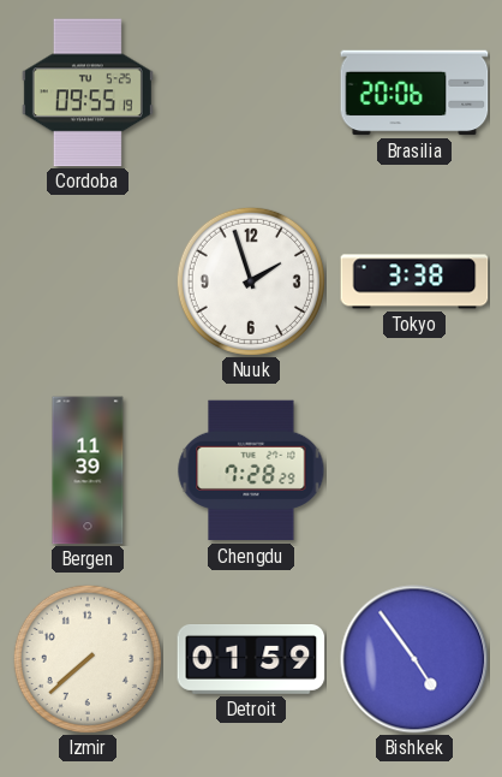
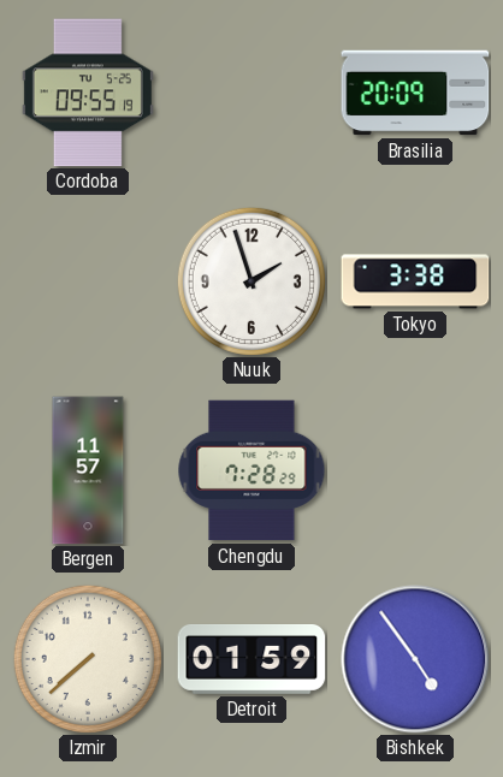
Brasilia: 20:06 -> 20:09 (415, 93)
Bergen: 11:39 -> 11:57 (88, 470)
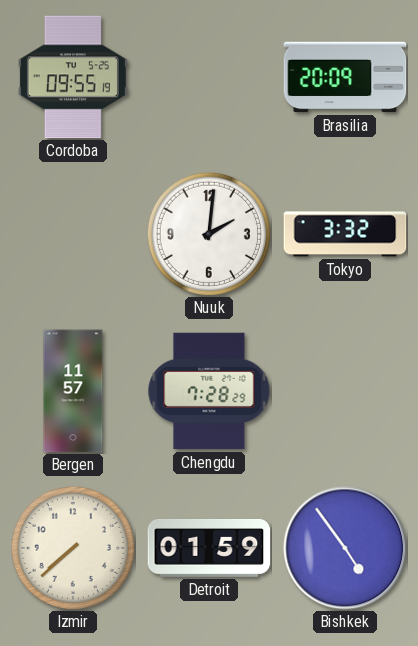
Nuuk: 1:57 -> 2:01 (209, 234)
Tokyo: 3:38 -> 3:32 (345, 234)
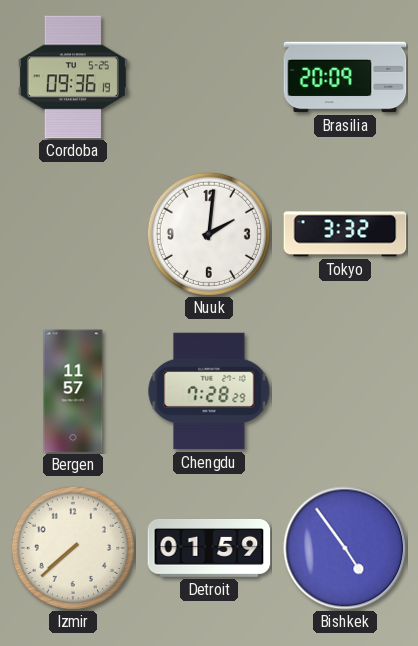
Cordoba: 09:55 -> 09:36 (73, 77)
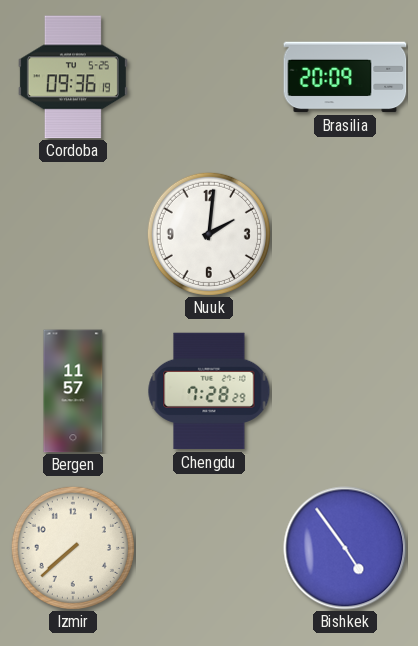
Tokyo: 3:32 -> none (345, 234)
Detroit: 01:59 -> none (209, 549)
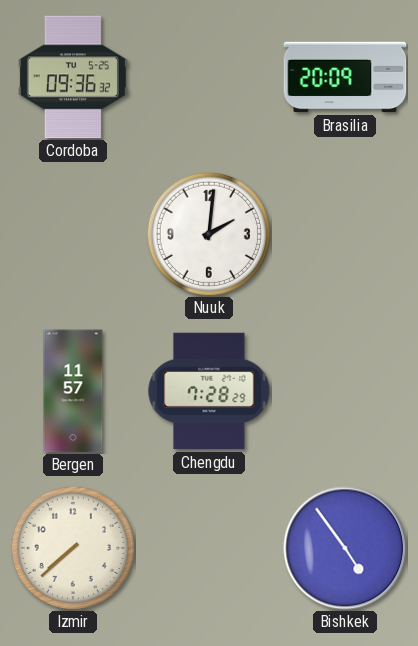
Cordoba: 09:36:19 -> 09:36:32 (73, 77)
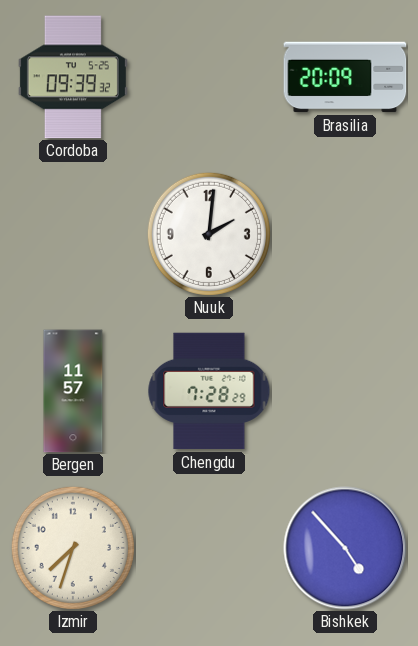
Cordoba: 09:36 -> 09:39 (73, 77)
Izmir: 7:38 -> 7:33 (73, 548)
Bishkek: 4:54 -> 4:53 (345, 548)
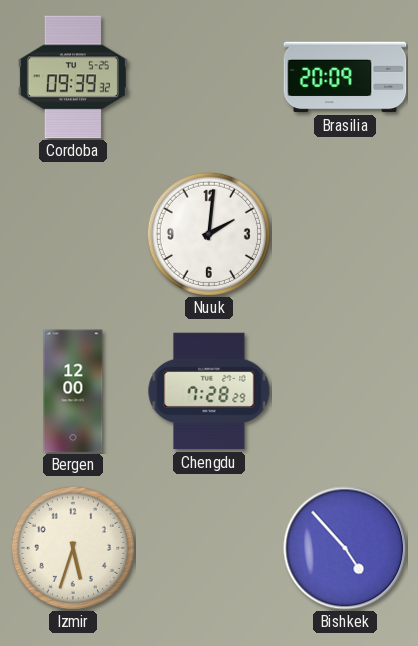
Bergen: 11:57 -> 12:00 (73, 391)
Izmir: 7:33 -> 5:33 (73, 548)
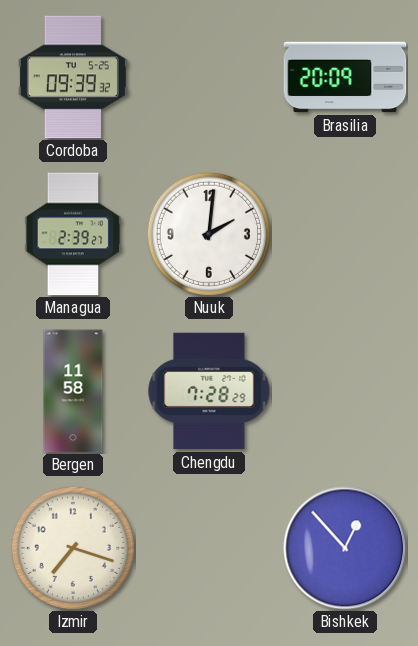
Managua: none -> 2:39 (73, 234)
Bergen: 12:00 -> 11:58 (73, 391)
Izmir: 5:33 -> 7:18 (73, 548)
Bishkek: 4:53 -> 12:53 (345, 548)
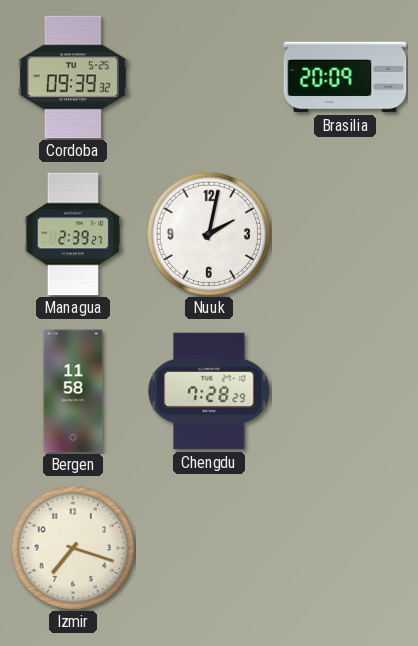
Nuuk: 2:01 -> 2:02 (209, 234)
Bishkek: 12:53 -> none (345, 548)
